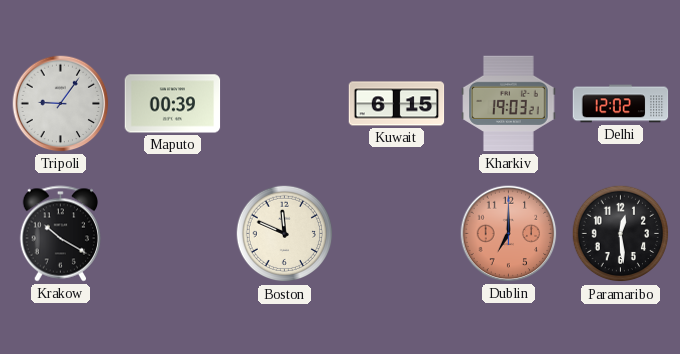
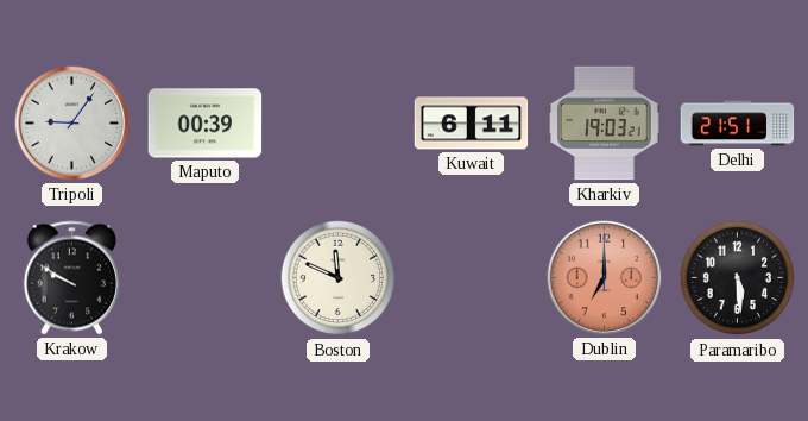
Kuwait: 6:15 -> 6:11 (472, 124)
Delhi: 12:02 -> 21:51 (738, 124)
Krakow: 10:20 -> 9:50 (72, 278)
Paramaribo: 12:29 -> 5:29 (738, 278)
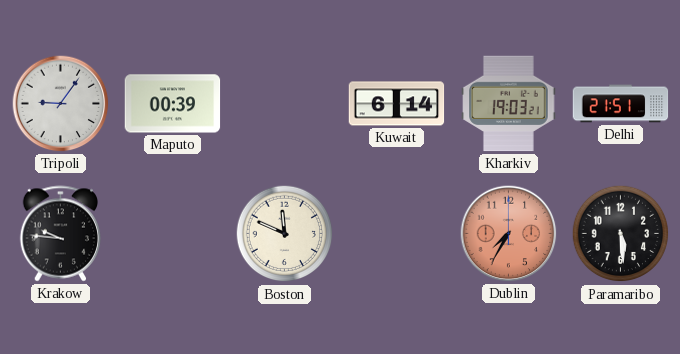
Kuwait: 6:11 -> 6:14 (397, 104)
Krakow: 9:50 -> 9:46 (61, 234)
Dublin: 7:00 -> 7:35 (509, 234)
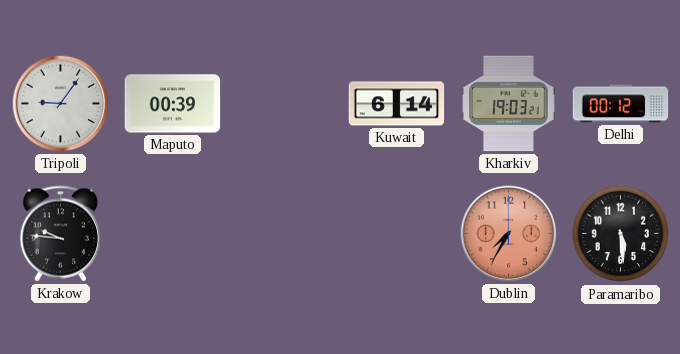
Delhi: 21:51 -> 00:12 (621, 104)
Boston: 11:49 -> none (285, 234)
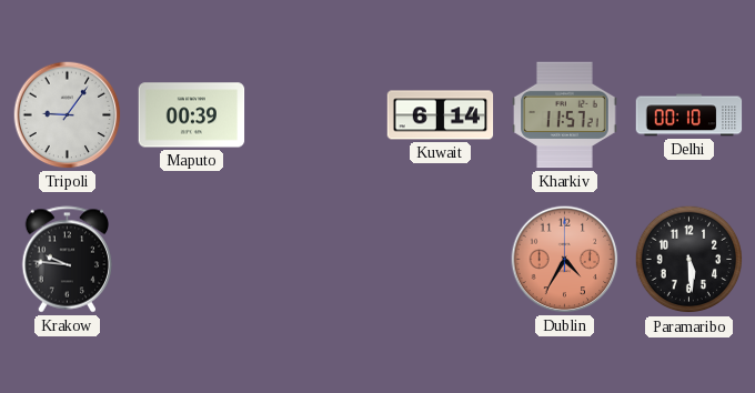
Kharkiv: 19:03 -> 11:57 (565, 115)
Delhi: 00:12 -> 00:10 (689, 115)
Dublin: 7:35 -> 4:35 (565, 260)
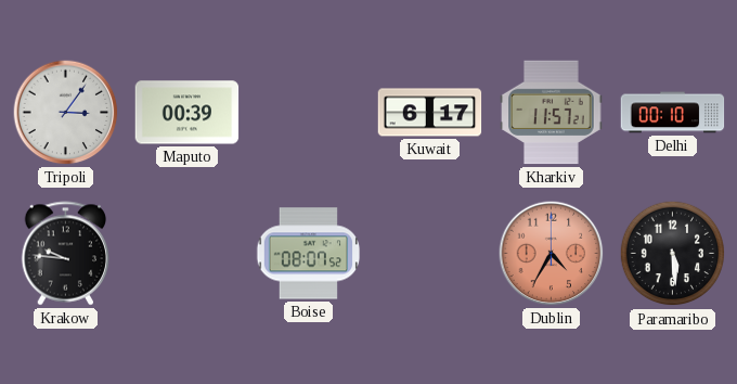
Tripoli: 9:06 -> 3:06 (66, 113)
Kuwait: 6:14 -> 6:17 (430, 113)
Boise: none -> 08:07 (309, 254)
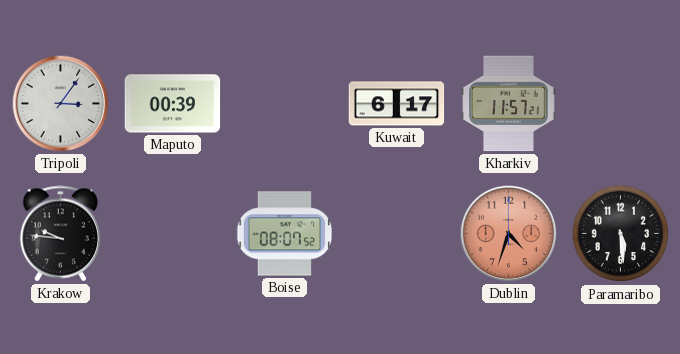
Delhi: 00:10 -> none (673, 113)
Dublin: 4:35 -> 4:33 (509, 234)
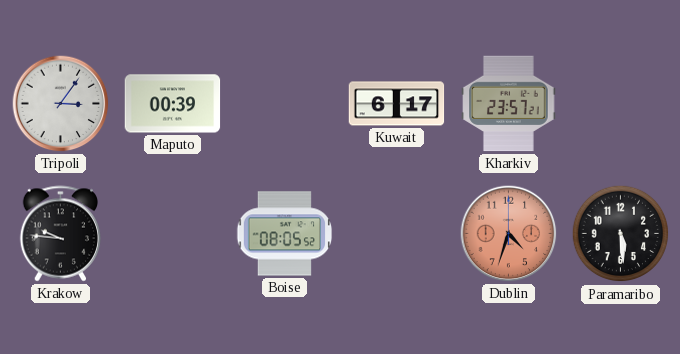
Kharkiv: 11:57 -> 23:57 (509, 104)
Boise: 08:07 -> 08:05 (285, 234)
